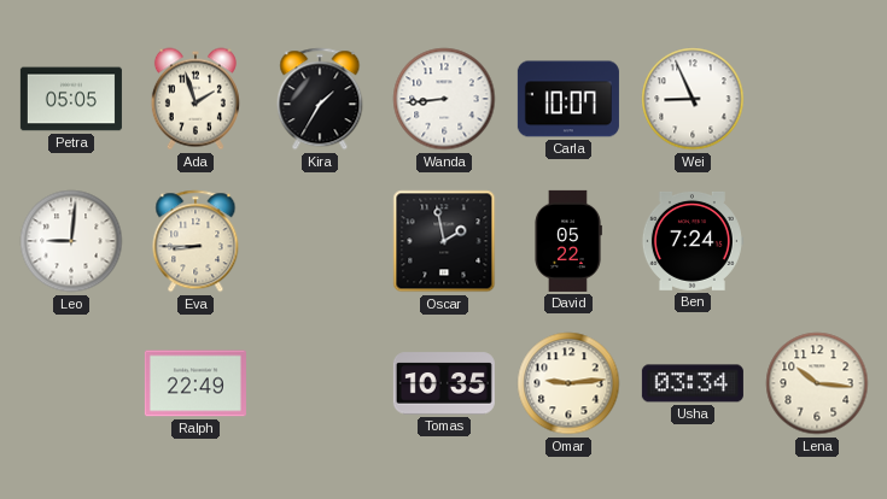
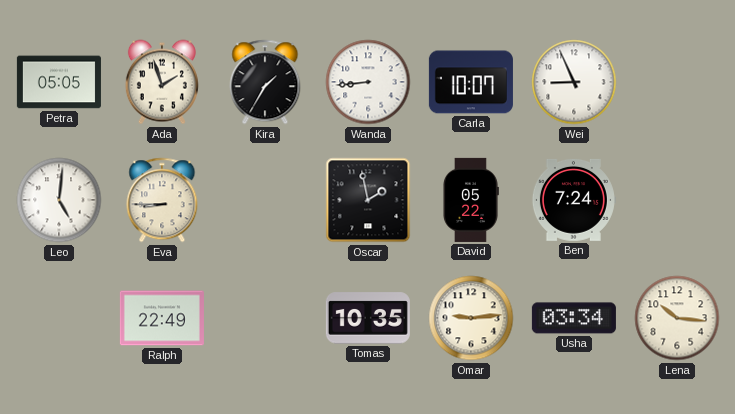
Leo: 9:01 -> 5:01 (59, 200)
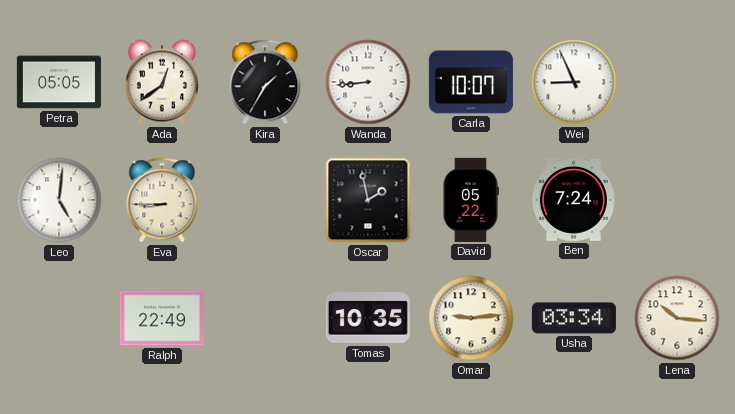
Ada: 1:57 -> 12:39 (162, 82)
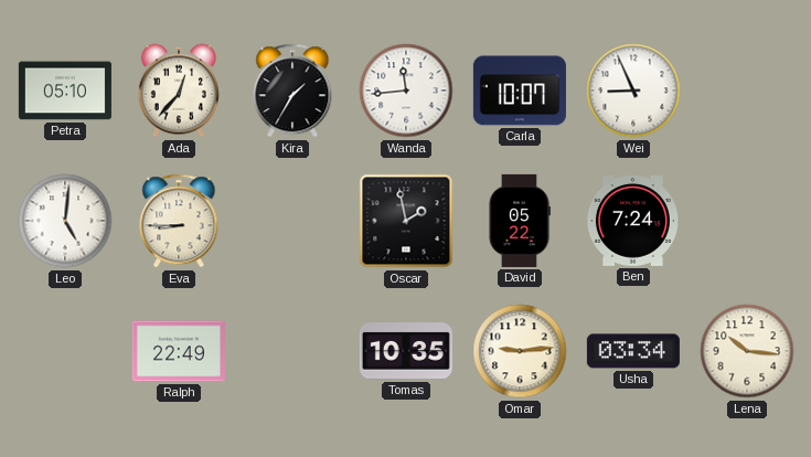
Petra: 05:05 -> 05:10 (65, 91)
Ada: 12:39 -> 12:37 (179, 91)
Wanda: 8:44 -> 11:44 (406, 91)
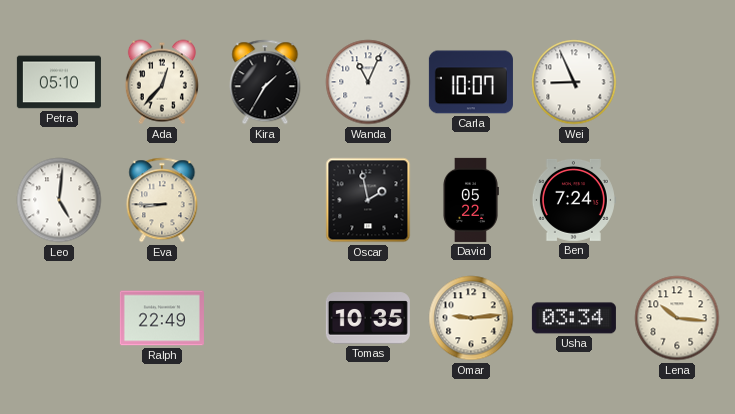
Wanda: 11:44 -> 11:04 (368, 82)
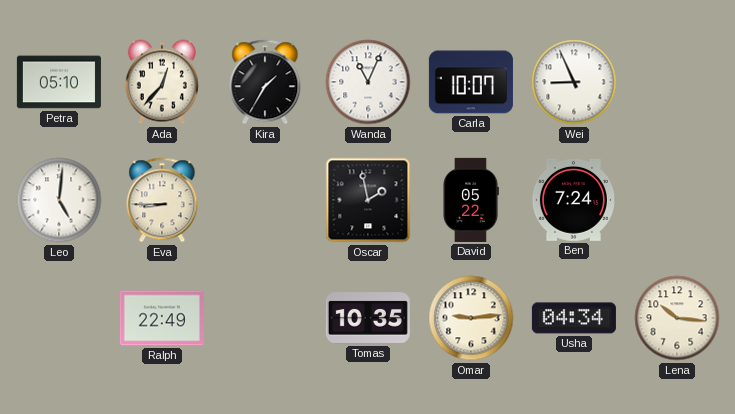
Usha: 03:34 -> 04:34 (574, 318)
